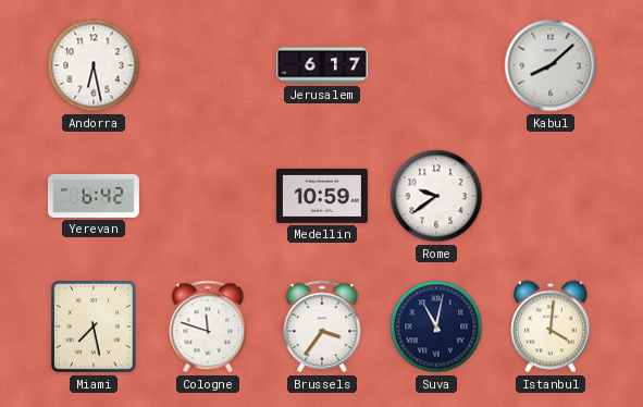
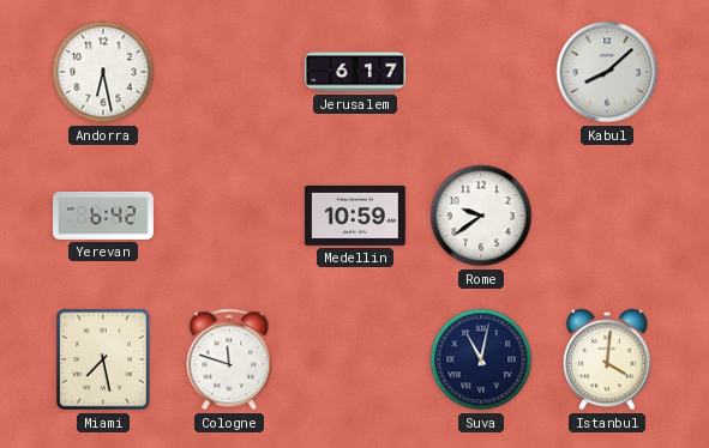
Brussels: 3:36 -> none (322, 326)
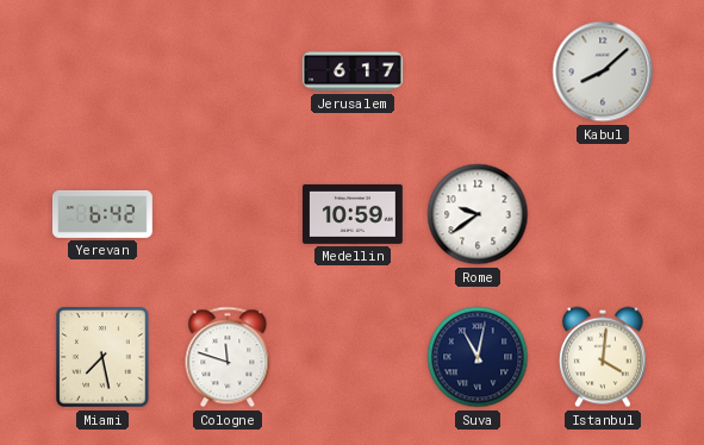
Andorra: 6:28 -> none (103, 72)
